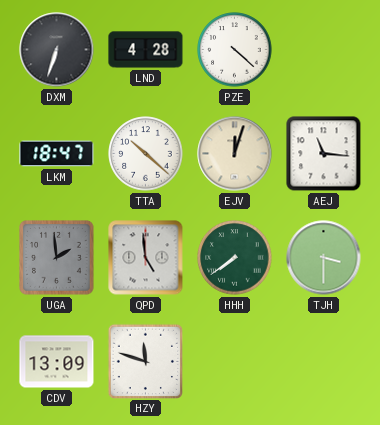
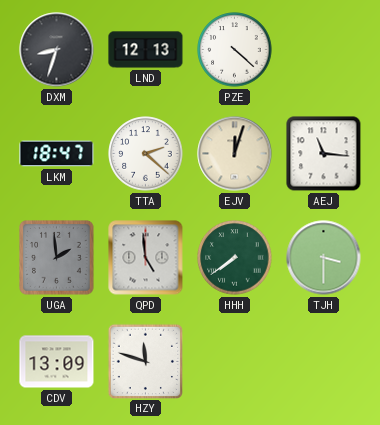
DXM: 6:33 -> 8:33 (57, 50)
LND: 4:28 -> 12:13 (146, 50)
TTA: 10:22 -> 2:22 (146, 154)
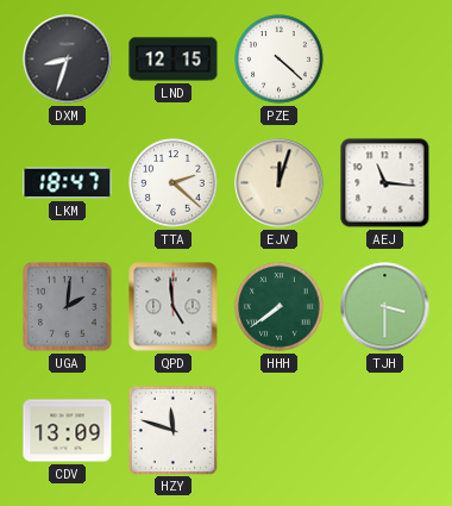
LND: 12:13 -> 12:15 (174, 60)
UGA: 1:59 -> 2:01 (68, 307)
